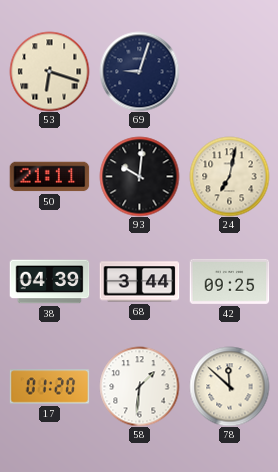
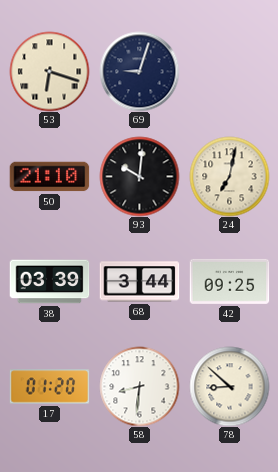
50: 21:11 -> 21:10 (49, 177)
38: 04:39 -> 03:39 (49, 282)
58: 1:31 -> 8:31 (139, 386)
78: 11:52 -> 8:52 (229, 386)
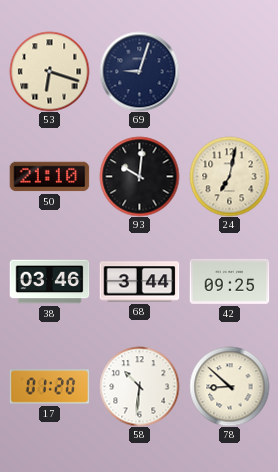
38: 03:39 -> 03:46 (49, 282)
58: 8:31 -> 10:31 (139, 386)
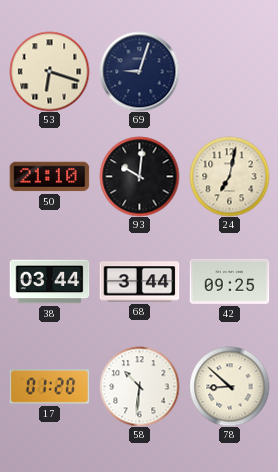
38: 03:46 -> 03:44 (49, 282)
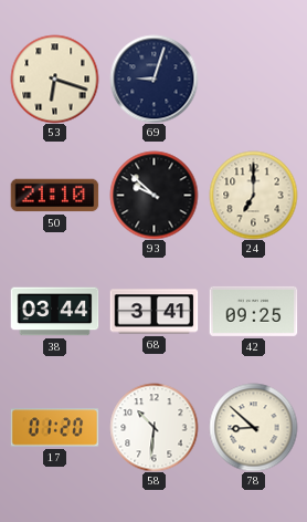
93: 10:01 -> 9:52 (153, 195)
24: 7:02 -> 7:00 (253, 195)
68: 3:44 -> 3:41 (153, 312)
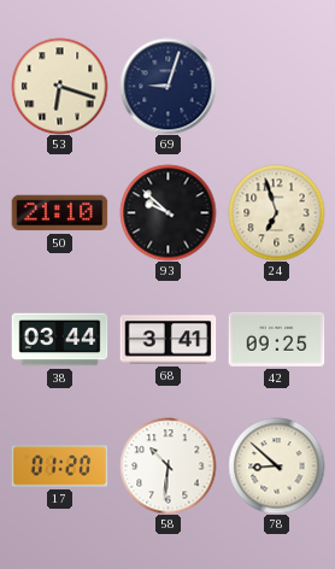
24: 7:00 -> 6:57 (276, 212)
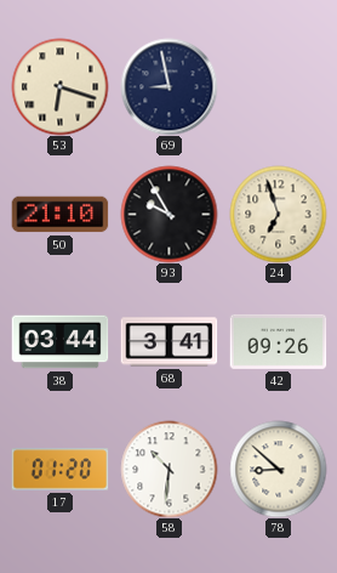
69: 9:03 -> 8:58 (168, 86)
93: 9:52 -> 9:55 (168, 214)
42: 09:25 -> 09:26 (278, 341)
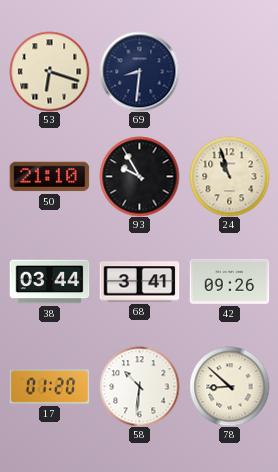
69: 8:58 -> 8:31 (139, 71)
24: 6:57 -> 10:57 (229, 176)
